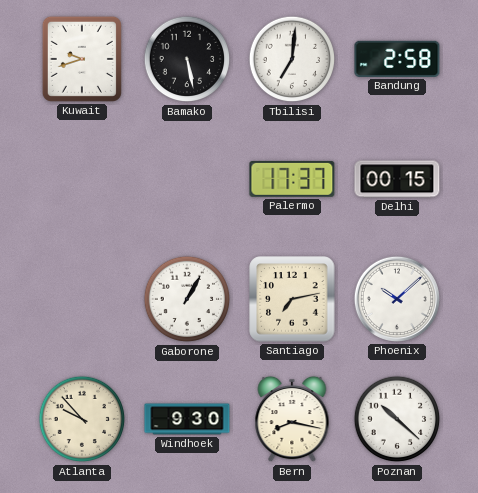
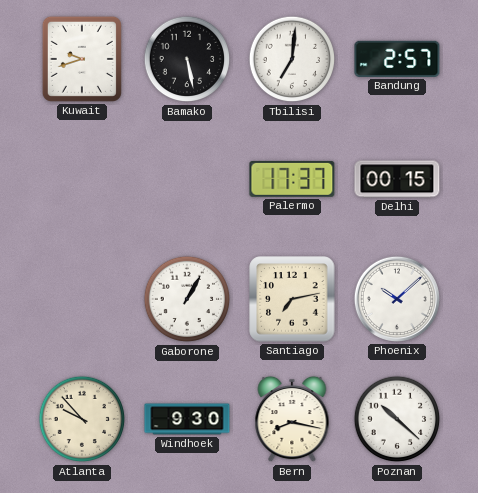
Bandung: 2:58 -> 2:57 (397, 59)
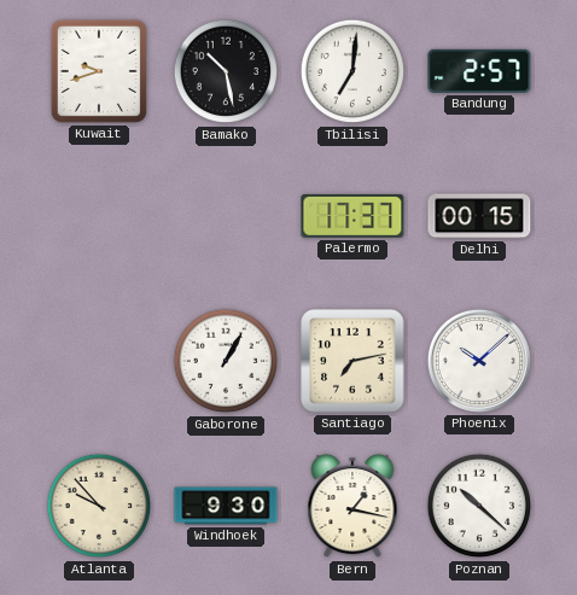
Bamako: 5:28 -> 10:28 (226, 71)
Bern: 8:17 -> 1:17 (352, 506)
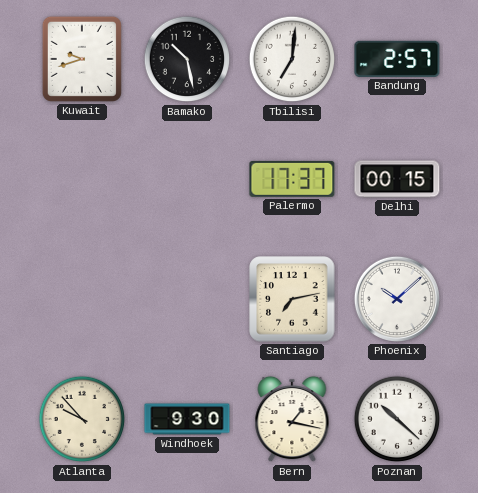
Gaborone: 1:05 -> none (226, 361)
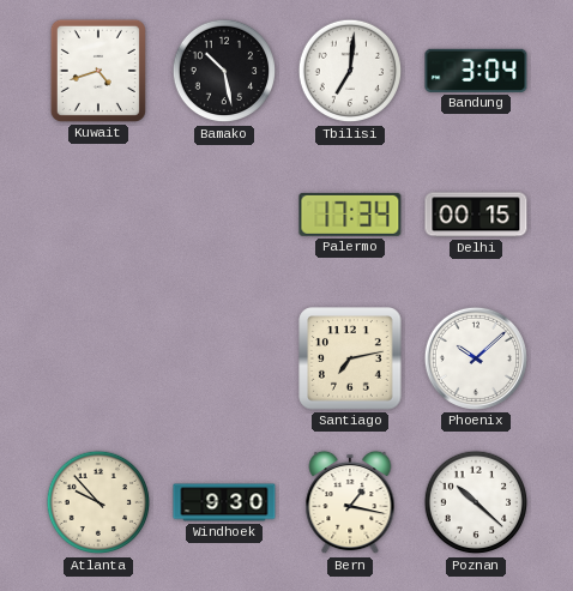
Kuwait: 9:42 -> 4:42 (98, 71)
Bandung: 2:57 -> 3:04 (476, 71)
Palermo: 17:37 -> 17:34 (350, 215)
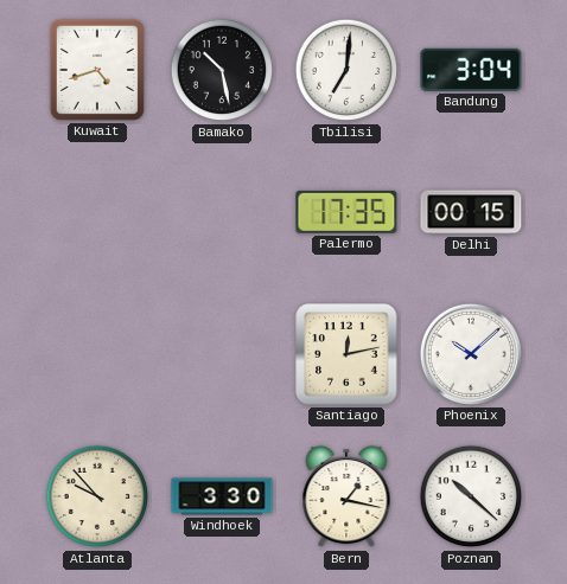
Palermo: 17:34 -> 17:35 (346, 212)
Santiago: 7:13 -> 12:13 (346, 354)
Windhoek: 9:30 -> 3:30 (222, 496)
